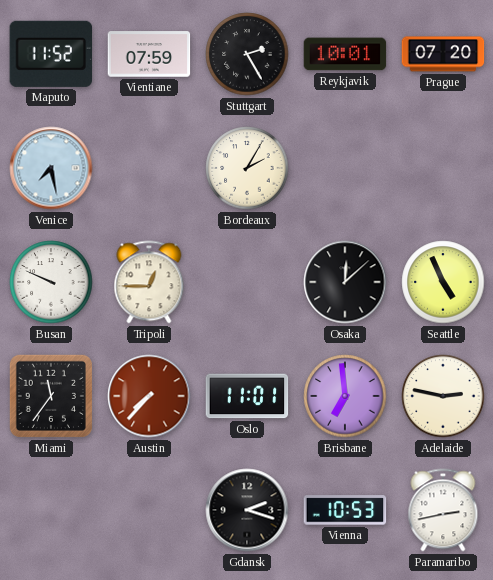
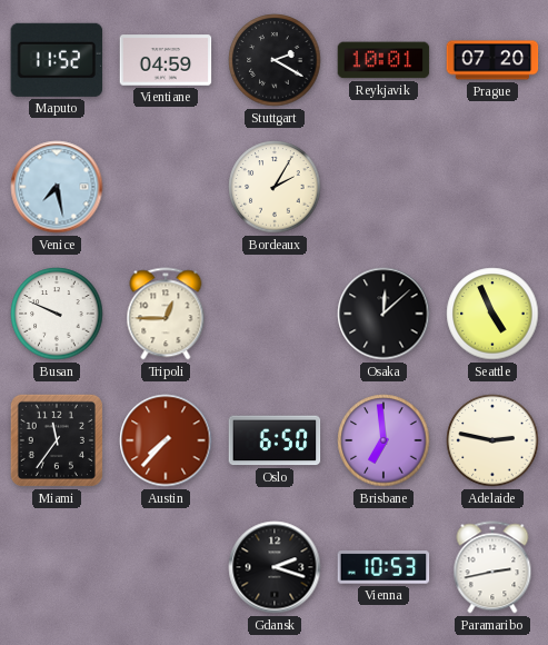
Vientiane: 07:59 -> 04:59 (166, 60)
Stuttgart: 2:25 -> 2:20 (275, 60)
Oslo: 11:01 -> 6:50 (275, 440)
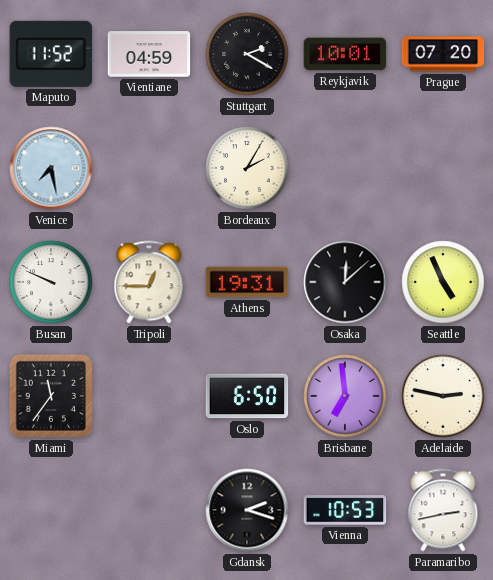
Athens: none -> 19:31 (247, 282)
Austin: 7:37 -> none (166, 440)
